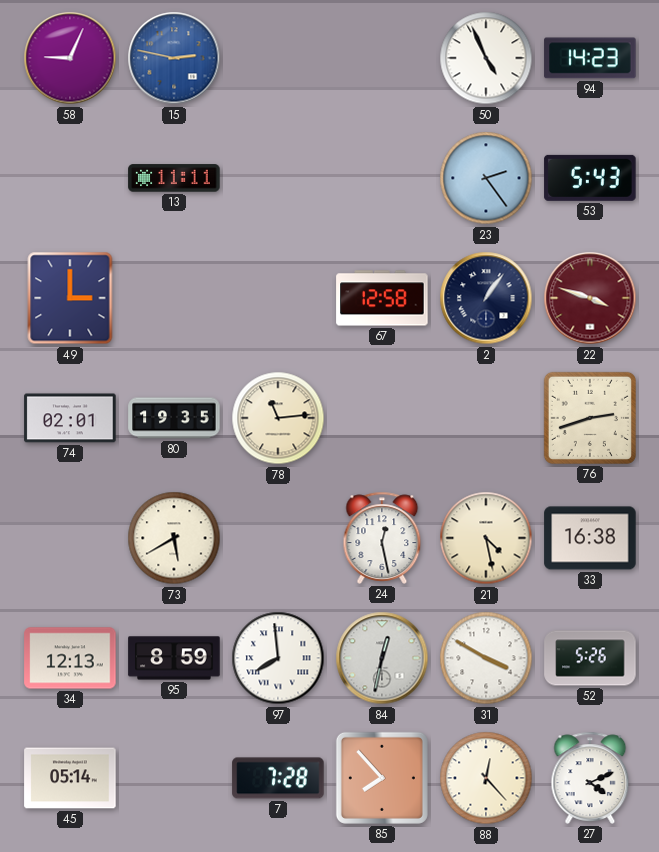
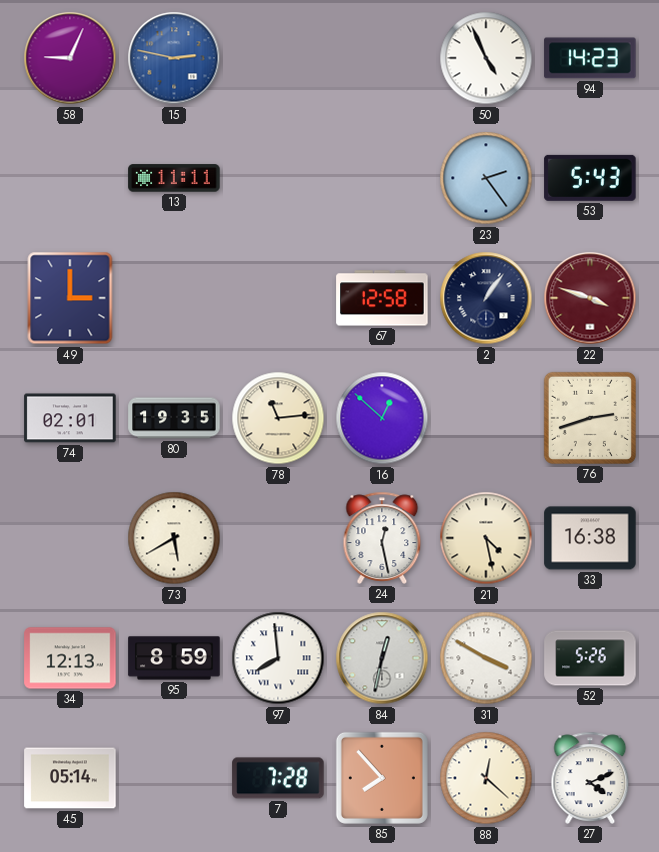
16: none -> 12:52 (382, 418)
88: 12:23 -> 12:22 (486, 778)
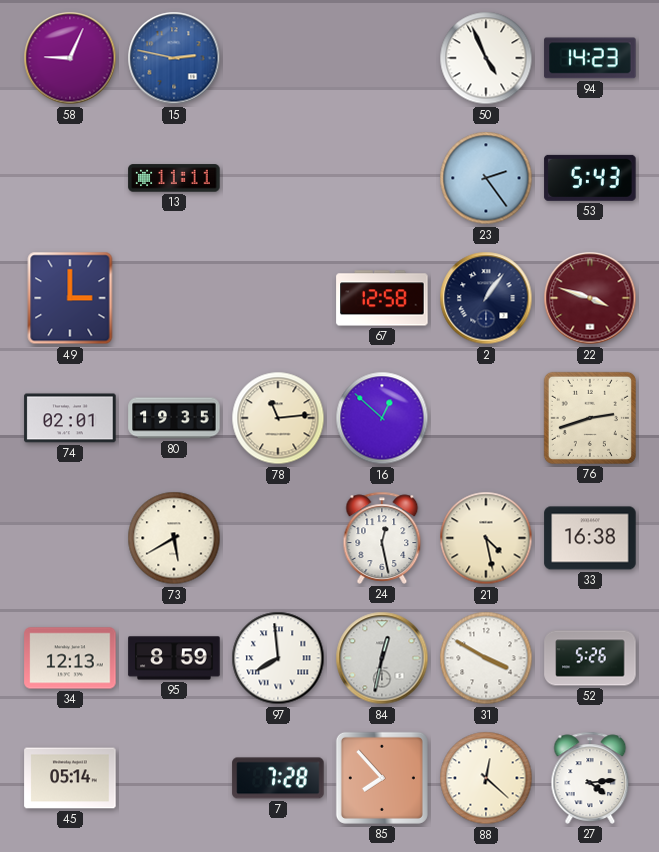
27: 4:11 -> 4:14 (590, 778)
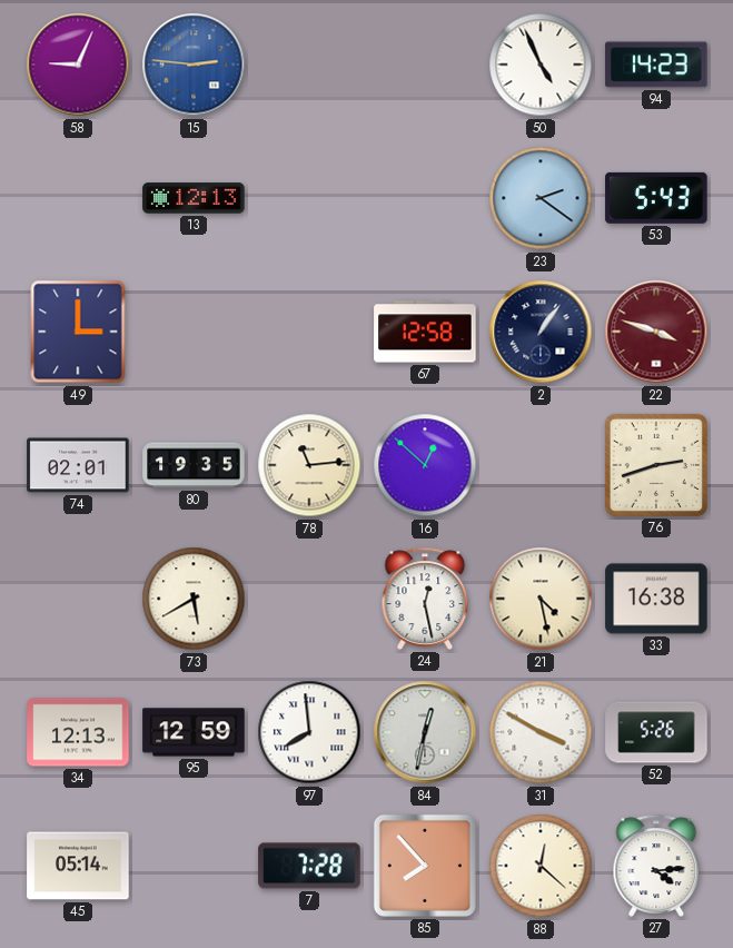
15: 2:47 -> 2:46 (194, 65)
13: 11:11 -> 12:13 (194, 198)
23: 2:24 -> 2:21 (541, 198)
95: 8:59 -> 12:59 (194, 732)
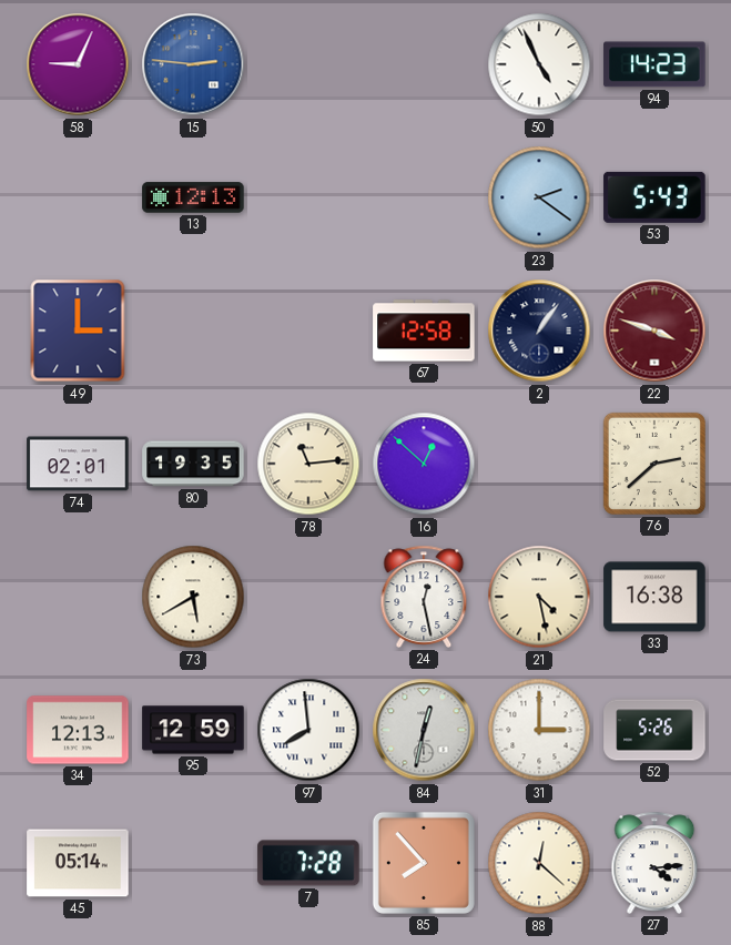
76: 2:42 -> 2:38 (654, 464)
31: 3:50 -> 3:00 (539, 730)
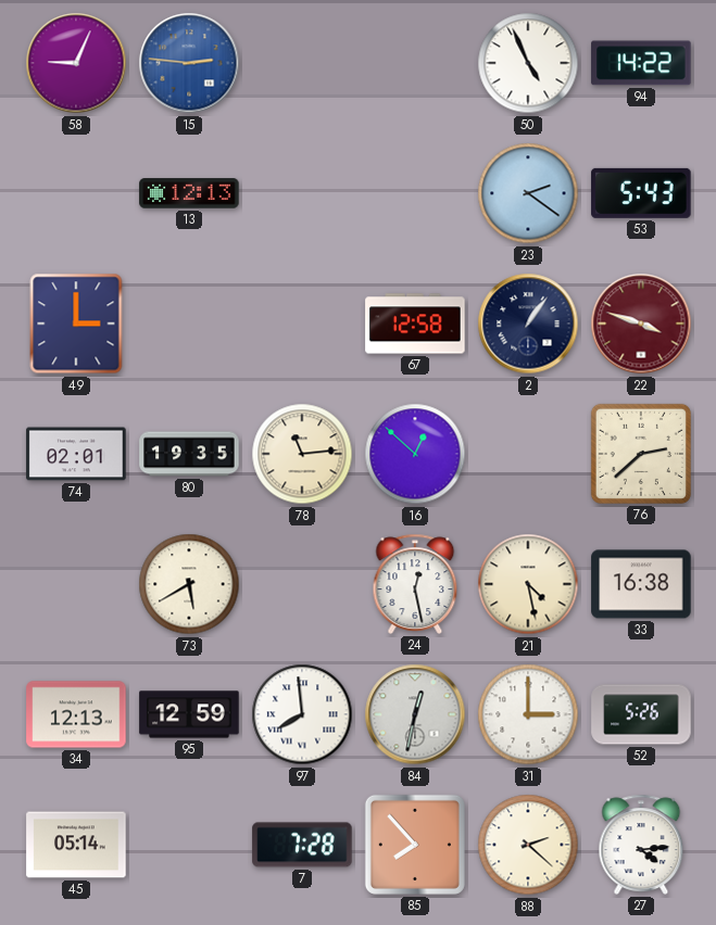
94: 14:23 -> 14:22 (641, 63)
88: 12:22 -> 2:22 (528, 845)
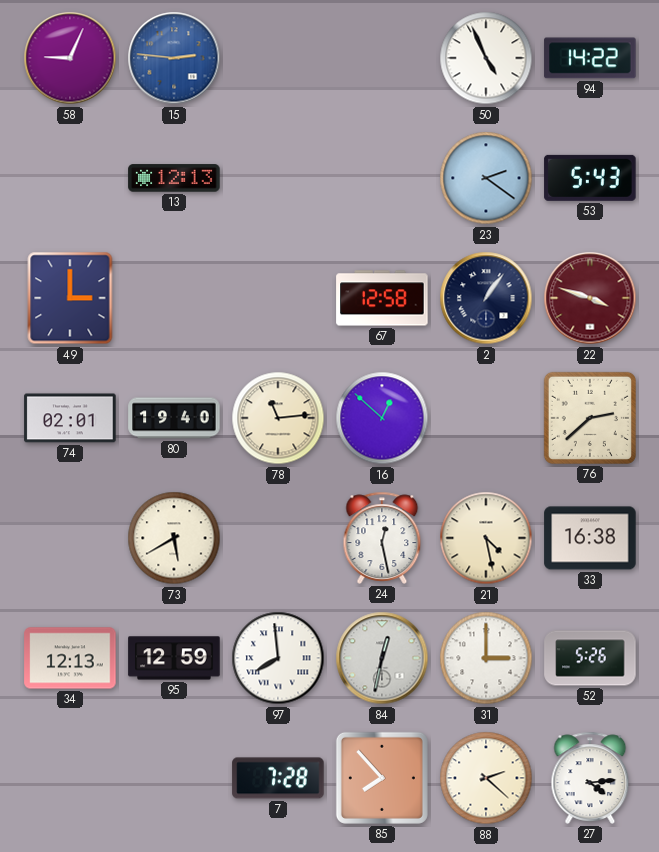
80: 19:35 -> 19:40 (174, 418)
45: 05:14 -> none (76, 845)
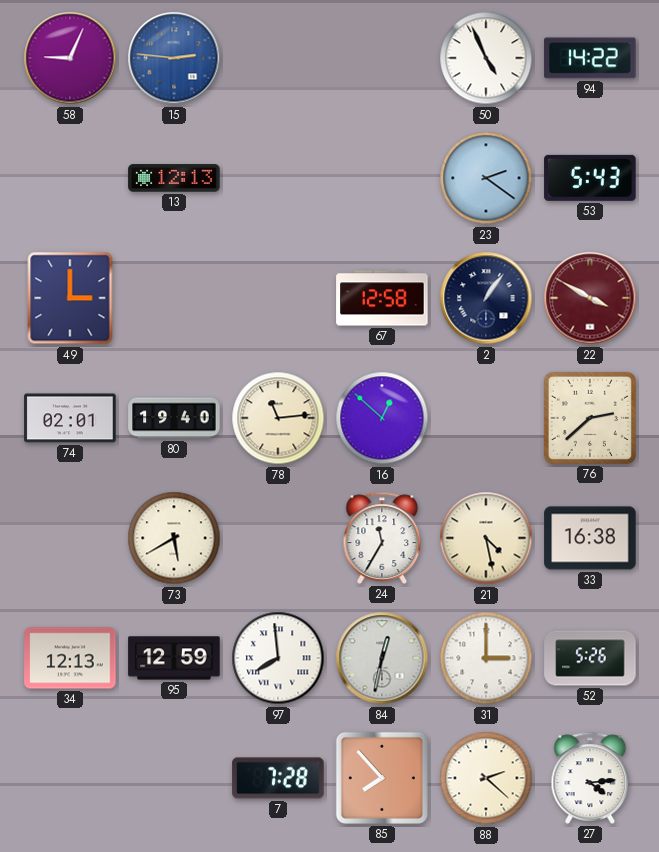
22: 3:48 -> 3:50 (590, 298)
24: 12:28 -> 11:35 (382, 538)
